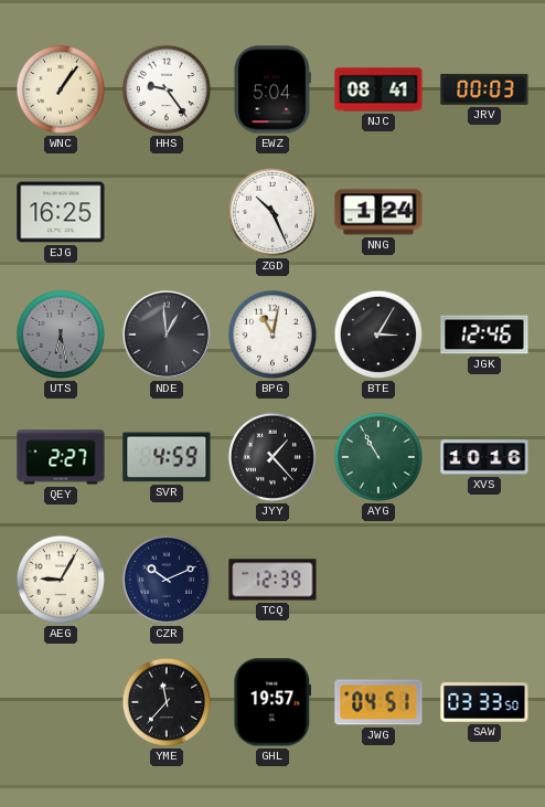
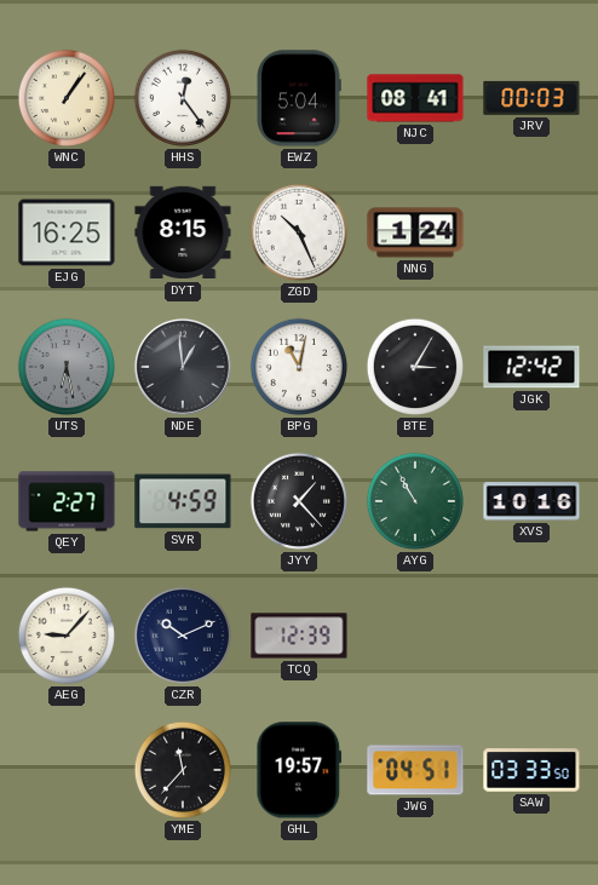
HHS: 9:24 -> 12:24 (183, 98)
DYT: none -> 8:15 (183, 232)
JGK: 12:46 -> 12:42 (531, 367)
AEG: 9:05 -> 9:07 (67, 636)
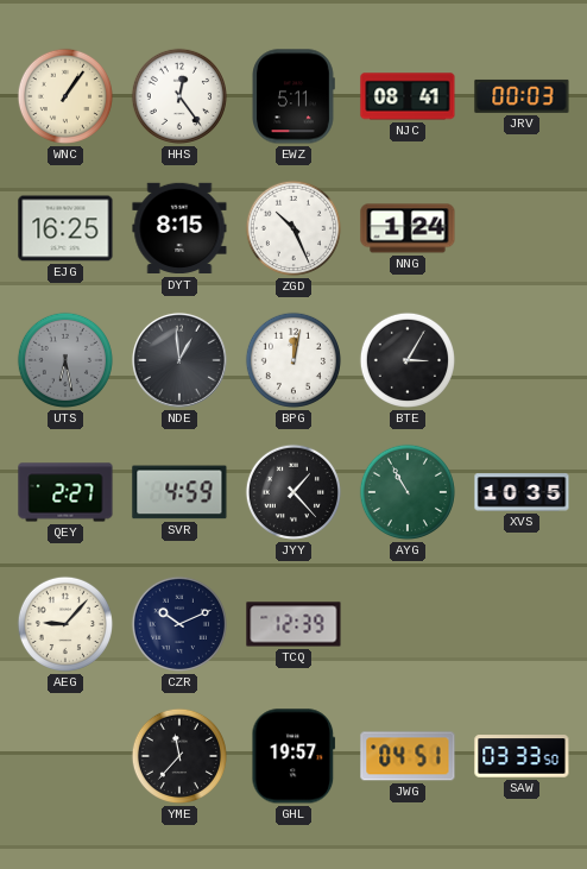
EWZ: 5:04 -> 5:11 (293, 96)
BPG: 11:02 -> 12:02 (293, 360)
JGK: 12:42 -> none (531, 367)
XVS: 10:16 -> 10:35 (522, 492)
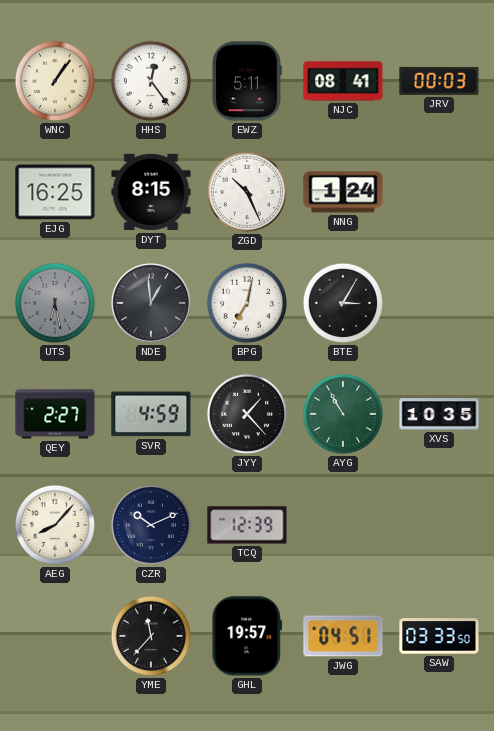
BPG: 12:02 -> 7:02 (247, 303)
AEG: 9:07 -> 8:07 (55, 525)
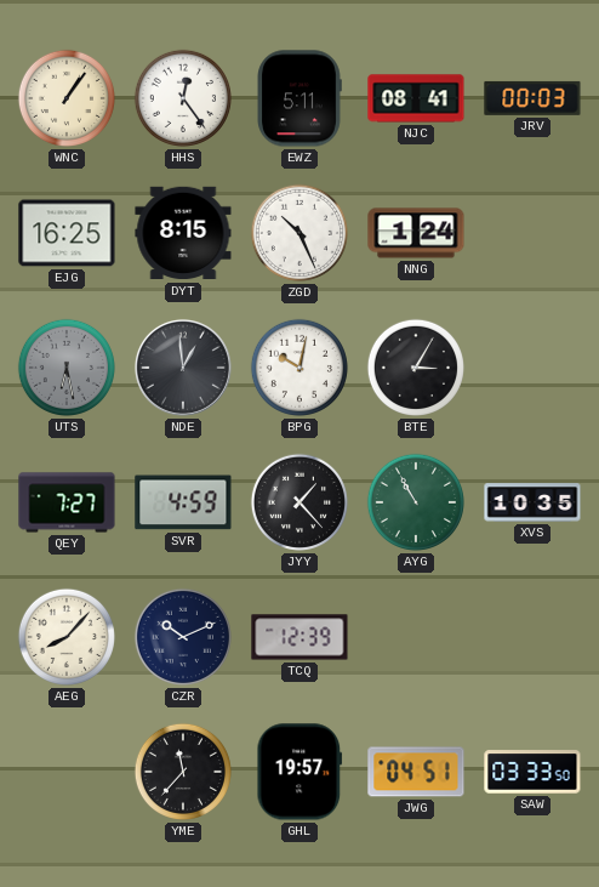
BPG: 7:02 -> 10:02 (299, 368)
QEY: 2:27 -> 7:27 (67, 502)
